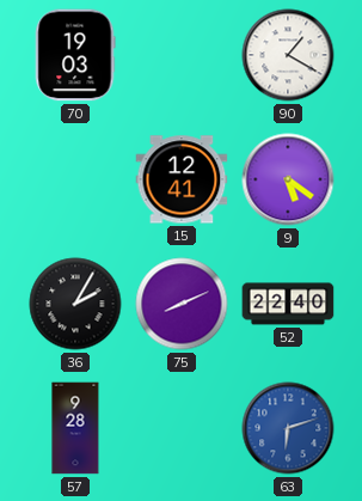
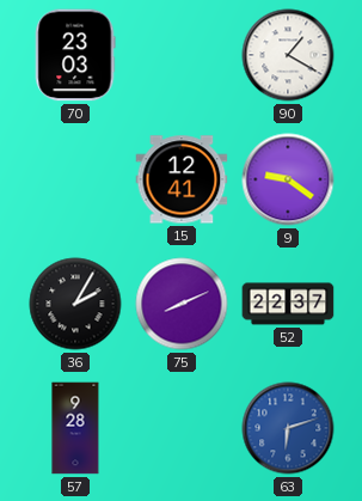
70: 19:03 -> 23:03 (75, 55)
9: 5:21 -> 9:21 (288, 179)
52: 22:40 -> 22:37 (288, 304)
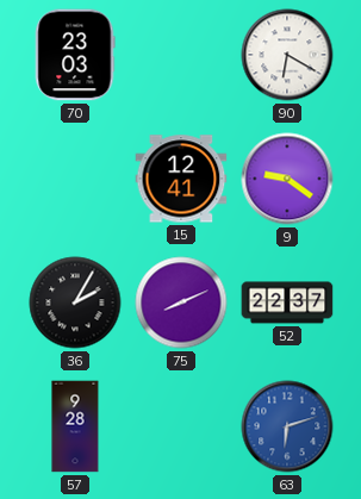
90: 1:20 -> 6:20 (287, 55)
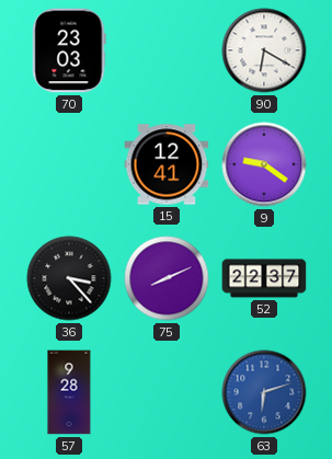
36: 2:05 -> 3:23 (69, 278)
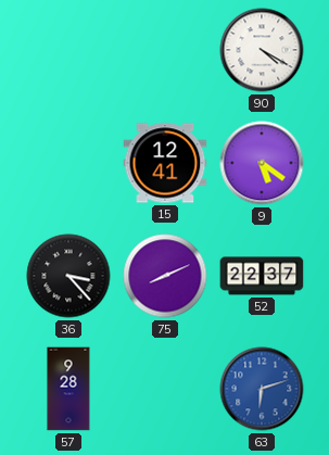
70: 23:03 -> none (69, 50)
90: 6:20 -> 4:20 (262, 50)
9: 9:21 -> 5:21 (262, 163)
